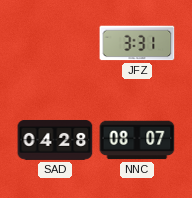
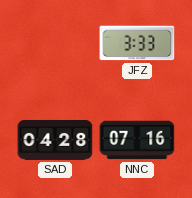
JFZ: 3:31 -> 3:33 (137, 43)
NNC: 08:07 -> 07:16 (137, 140)
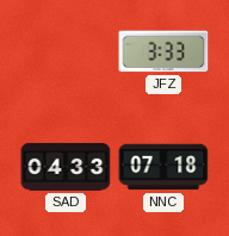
SAD: 04:28 -> 04:33 (66, 167)
NNC: 07:16 -> 07:18 (163, 167)
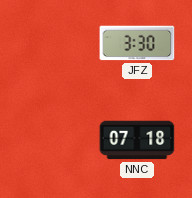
JFZ: 3:33 -> 3:30 (137, 43)
SAD: 04:33 -> none (66, 167)
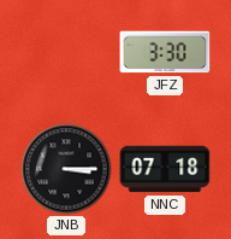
JNB: none -> 3:15 (66, 169)
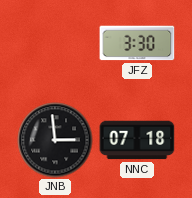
JNB: 3:15 -> 2:59 (55, 140)
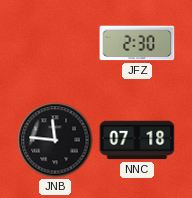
JFZ: 3:30 -> 2:30 (137, 43)
JNB: 2:59 -> 11:46 (55, 140)
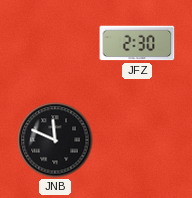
JNB: 11:46 -> 11:49 (55, 140)
NNC: 07:18 -> none (137, 140)
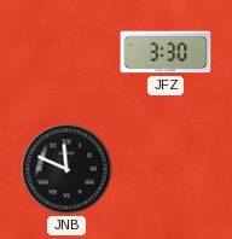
JFZ: 2:30 -> 3:30 (166, 52)
